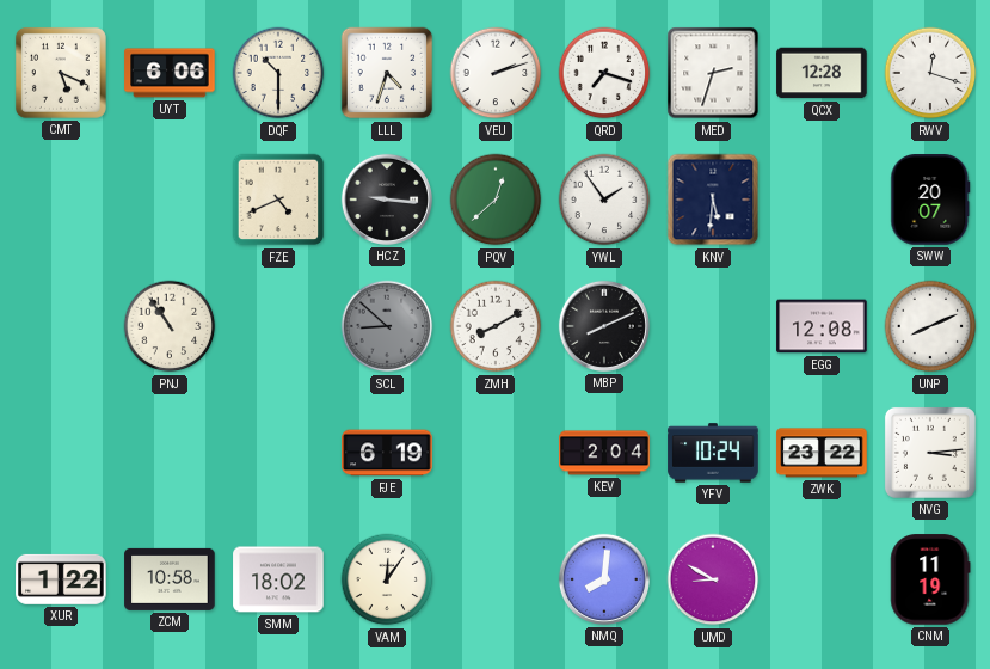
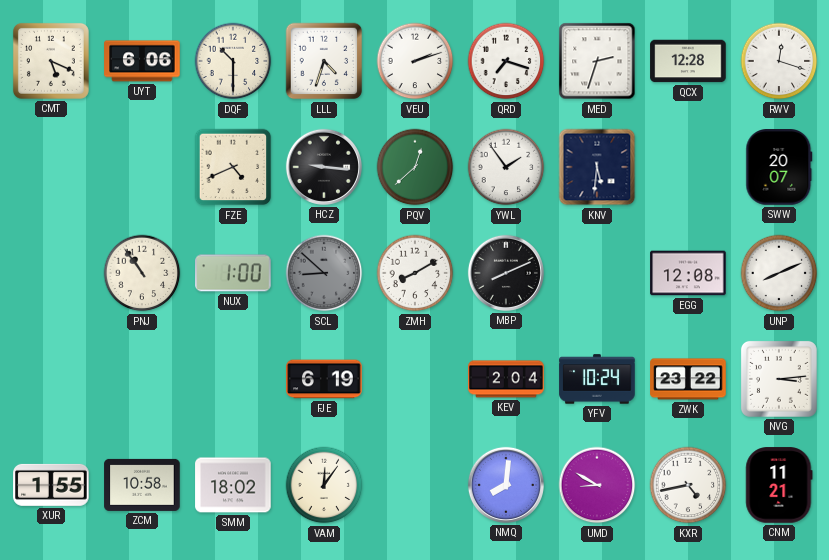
NUX: none -> 1:00 (233, 273)
XUR: 1:22 -> 1:55 (51, 485)
KXR: none -> 4:43 (688, 485)
CNM: 11:19 -> 11:21 (779, 485)
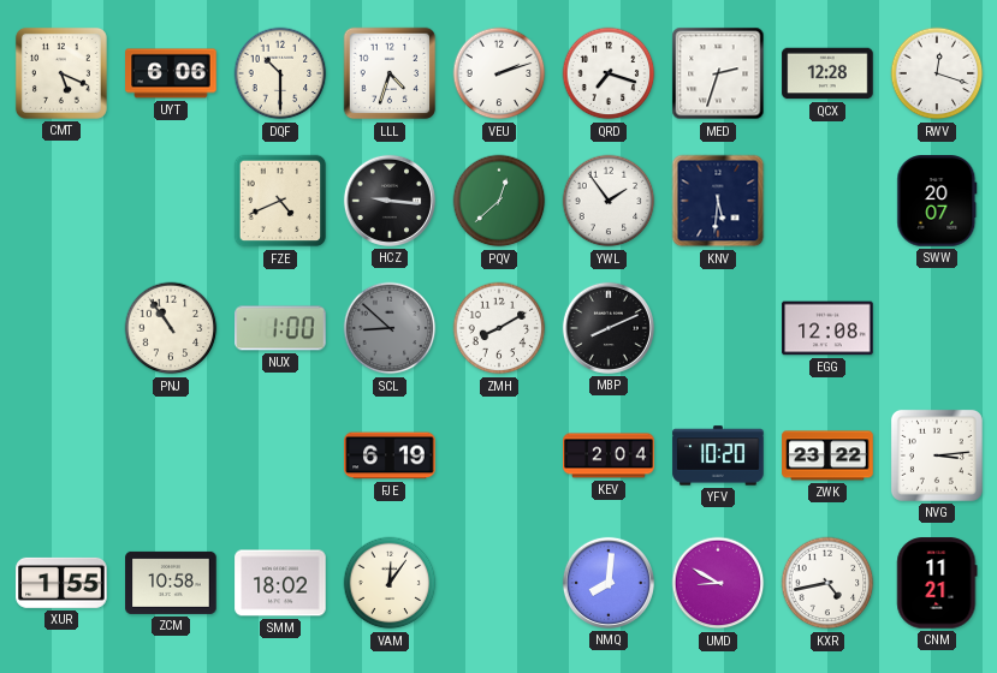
UNP: 8:11 -> none (779, 273)
YFV: 10:24 -> 10:20 (718, 455)
